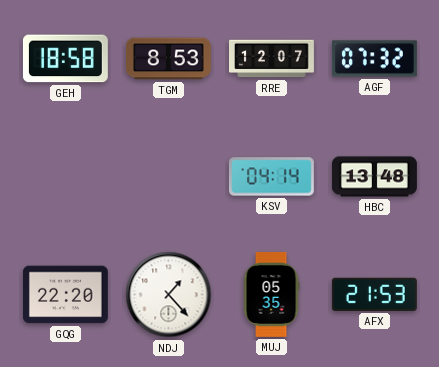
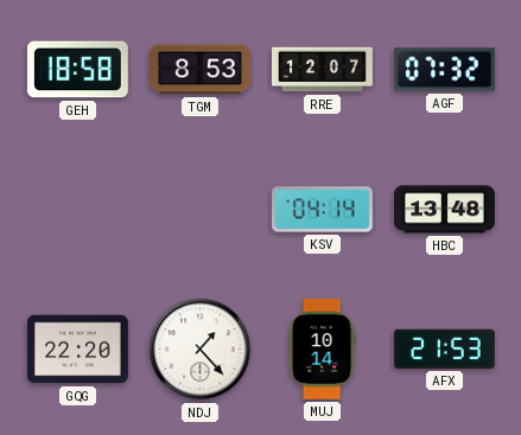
MUJ: 05:35 -> 10:14 (322, 348)
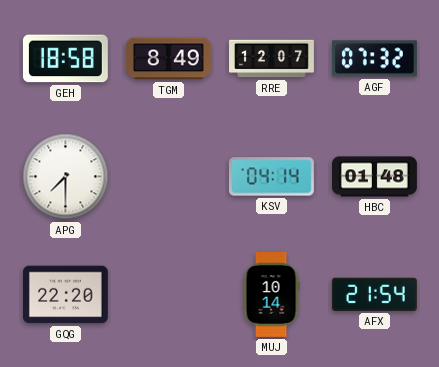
TGM: 8:53 -> 8:49 (169, 59)
APG: none -> 7:30 (66, 177)
HBC: 13:48 -> 01:48 (375, 177)
NDJ: 1:23 -> none (201, 350)
AFX: 21:53 -> 21:54 (374, 294)
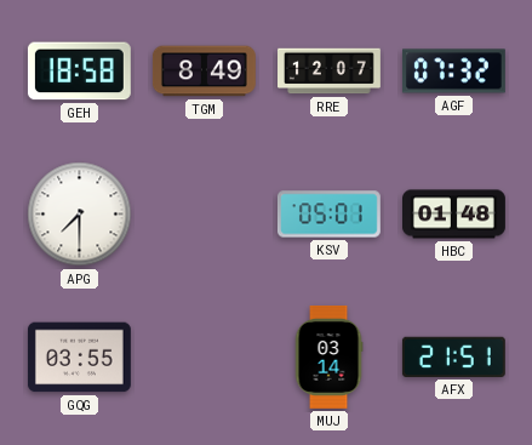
KSV: 04:14 -> 05:01 (328, 215)
GQG: 22:20 -> 03:55 (79, 358)
MUJ: 10:14 -> 03:14 (328, 356)
AFX: 21:54 -> 21:51 (453, 356)
